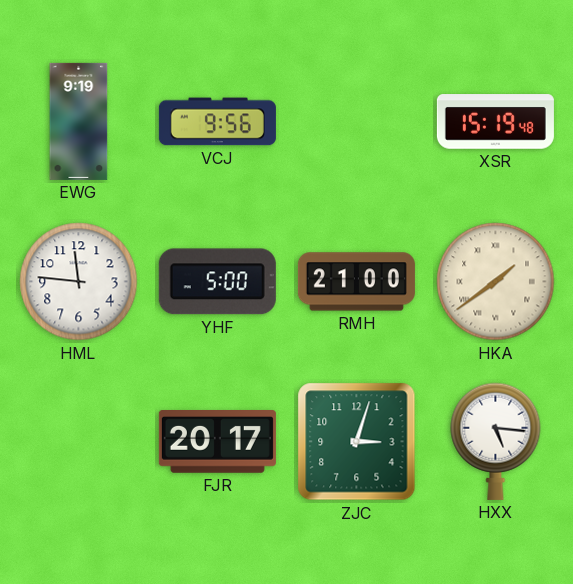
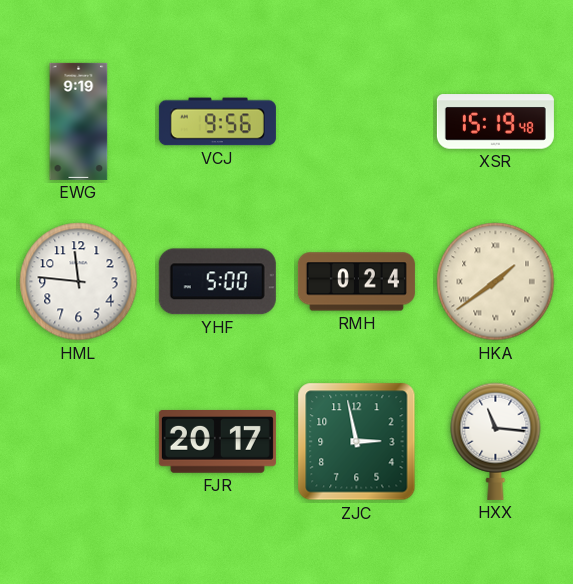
RMH: 21:00 -> 0:24 (356, 282)
ZJC: 3:03 -> 2:58 (357, 442)
HXX: 5:16 -> 11:16 (496, 441)
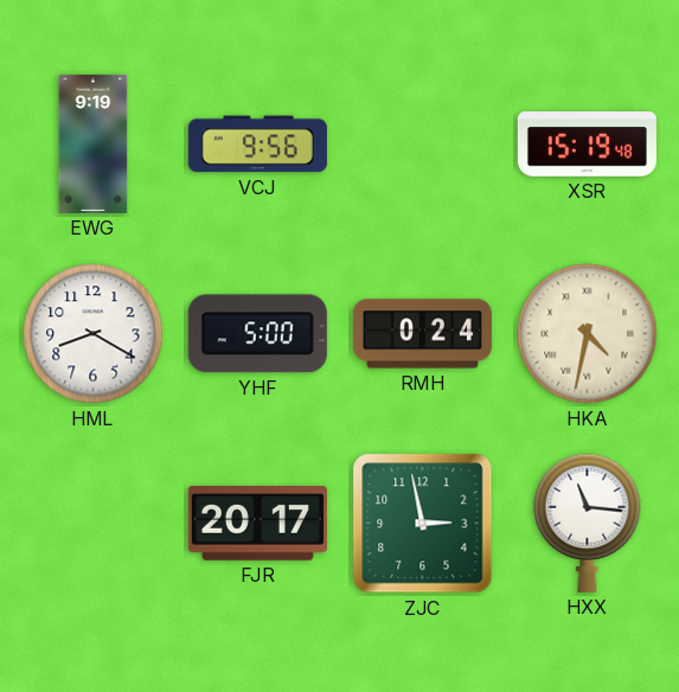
HML: 11:46 -> 8:20 (94, 334)
HKA: 1:39 -> 4:32 (588, 334)
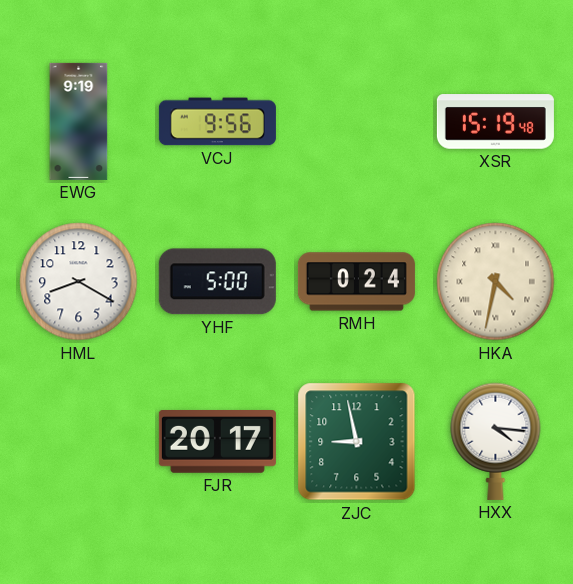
ZJC: 2:58 -> 8:58 (357, 442)
HXX: 11:16 -> 4:16 (496, 441)
